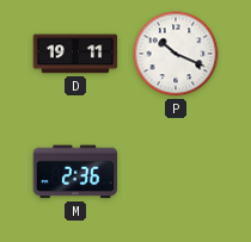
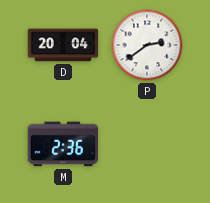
D: 19:11 -> 20:04 (63, 45)
P: 10:19 -> 2:39 (147, 45)
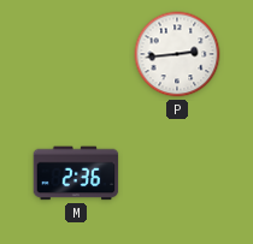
D: 20:04 -> none (63, 45)
P: 2:39 -> 2:44 (177, 54)
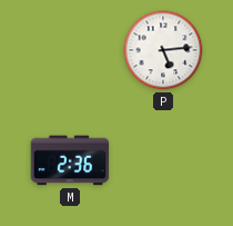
P: 2:44 -> 5:14 (163, 50)
